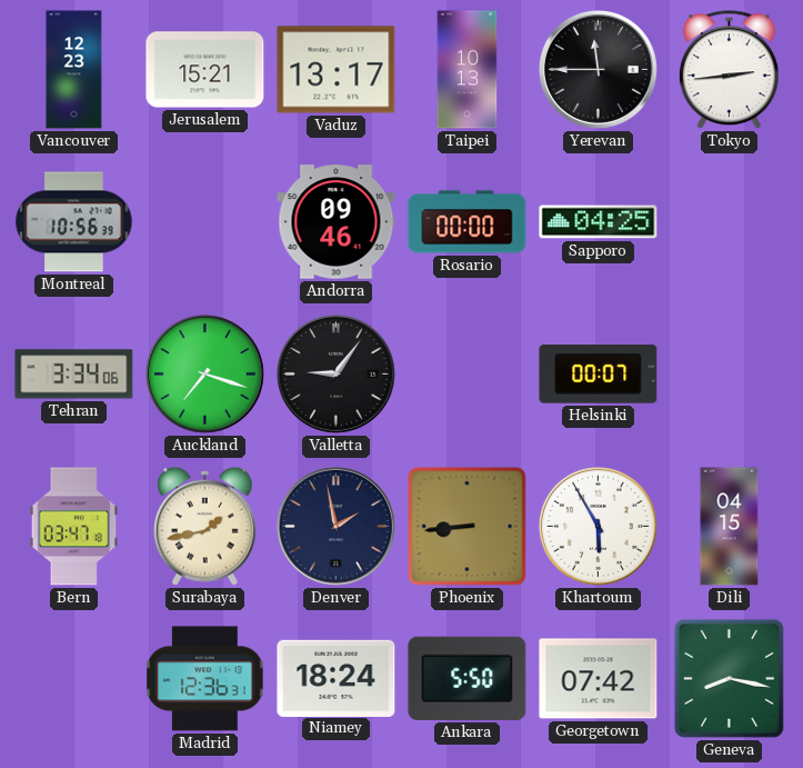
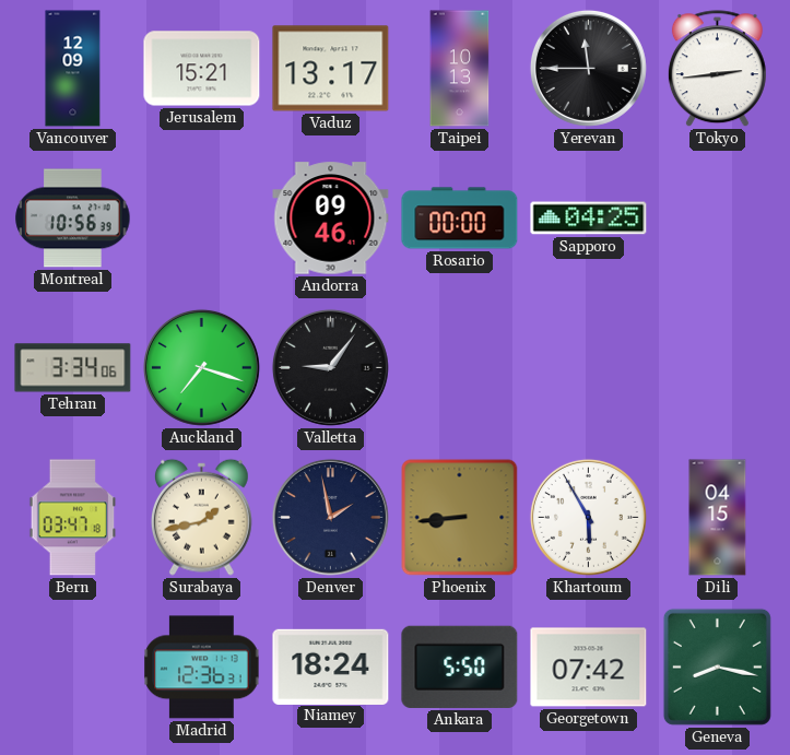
Vancouver: 12:23 -> 12:09 (73, 69)
Helsinki: 00:07 -> none (599, 375)
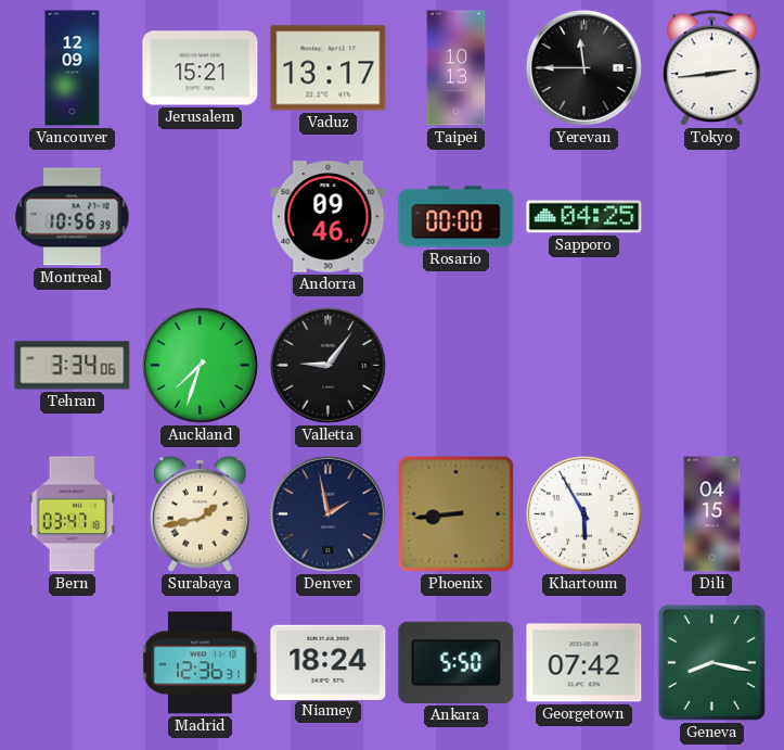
Auckland: 7:18 -> 7:33 (200, 365)
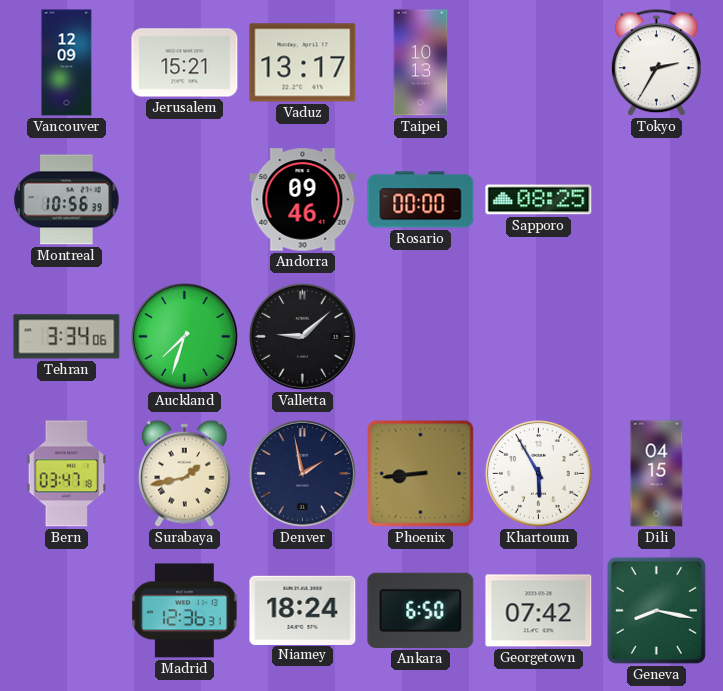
Yerevan: 11:45 -> none (583, 67)
Tokyo: 2:44 -> 2:35 (656, 63)
Sapporo: 04:25 -> 08:25 (539, 200)
Valletta: 9:06 -> 9:08 (302, 336)
Ankara: 5:50 -> 6:50 (421, 610)
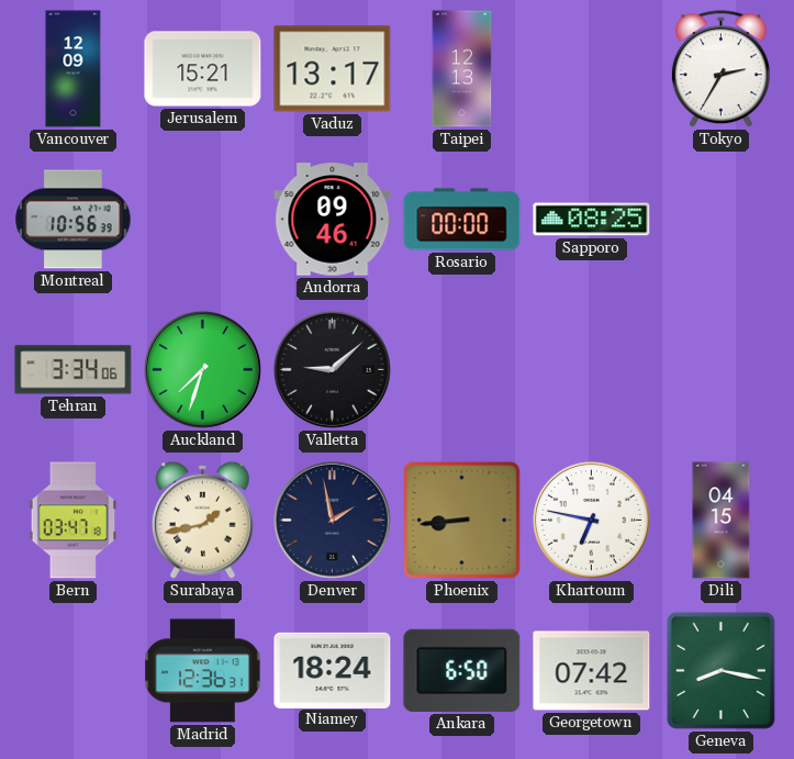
Taipei: 10:13 -> 12:13 (462, 69)
Khartoum: 5:55 -> 6:47 (591, 520)
